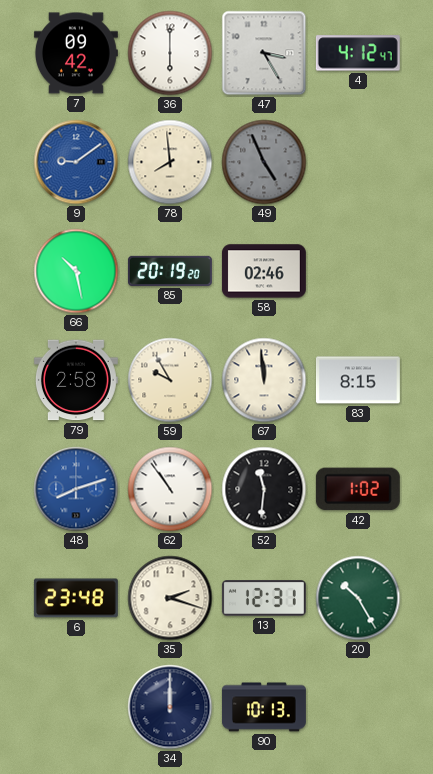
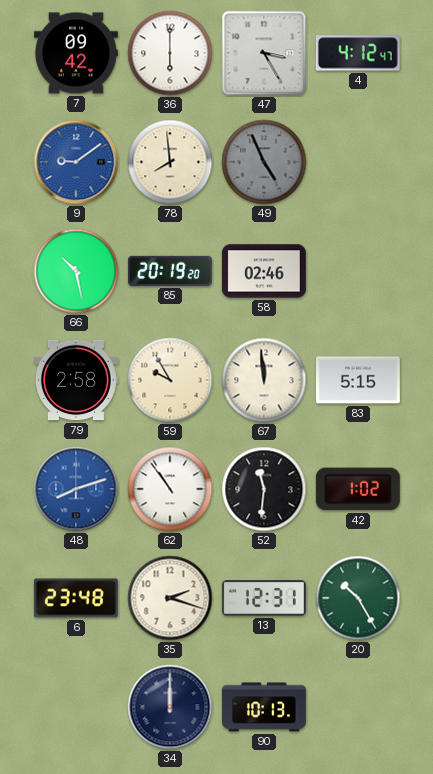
83: 8:15 -> 5:15 (358, 380)
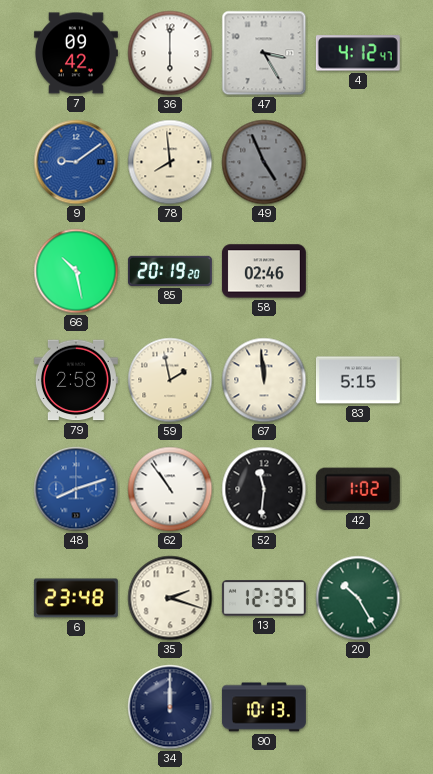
59: 9:55 -> 1:58 (170, 380)
13: 12:31 -> 12:35 (264, 598)
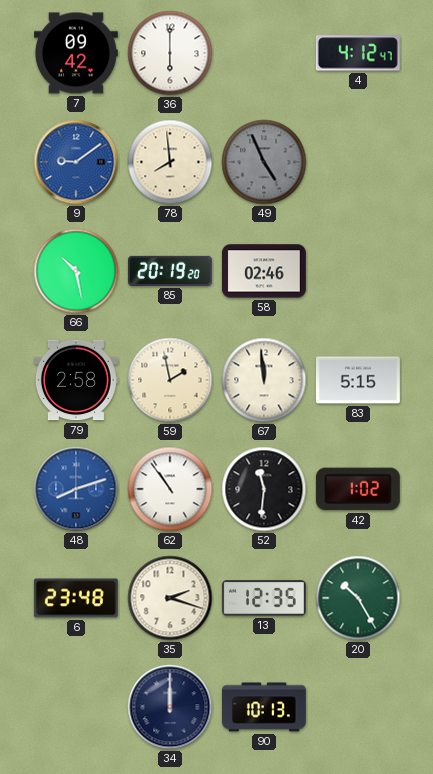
47: 3:25 -> none (264, 53)
